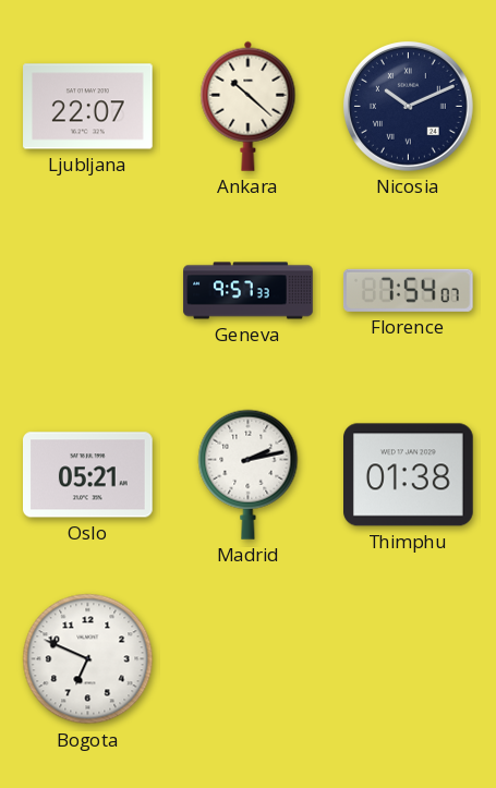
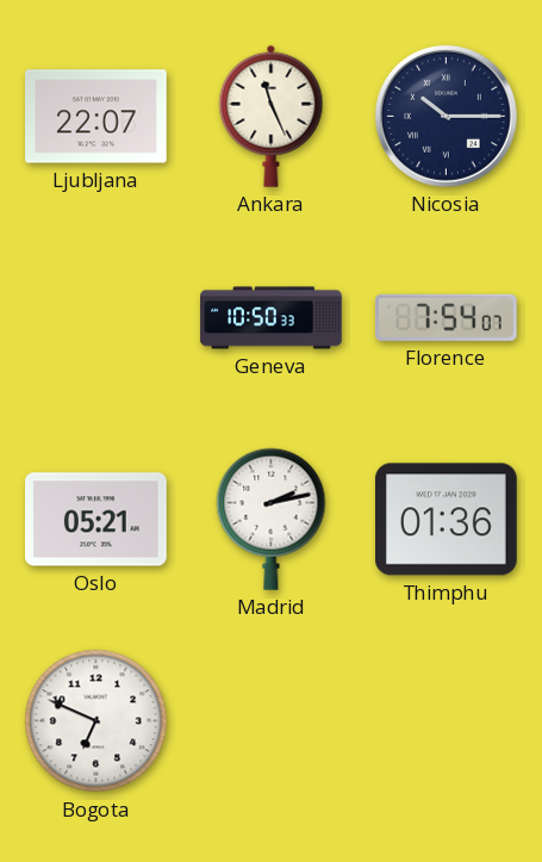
Ankara: 10:22 -> 11:26 (272, 116)
Nicosia: 10:11 -> 10:15 (447, 117)
Geneva: 9:57 -> 10:50 (272, 318)
Thimphu: 01:38 -> 01:36 (447, 520)
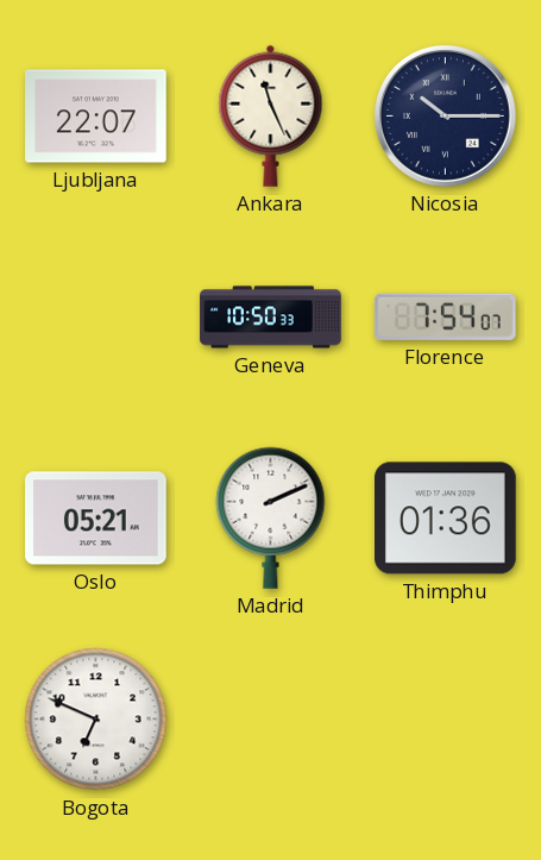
Madrid: 2:13 -> 2:11 (271, 517)
